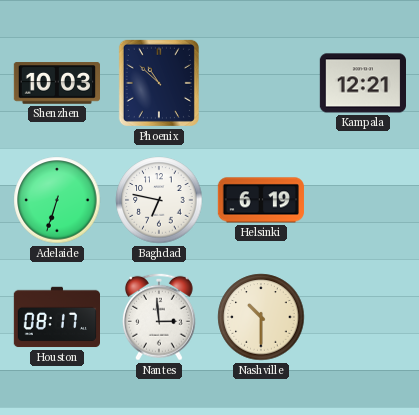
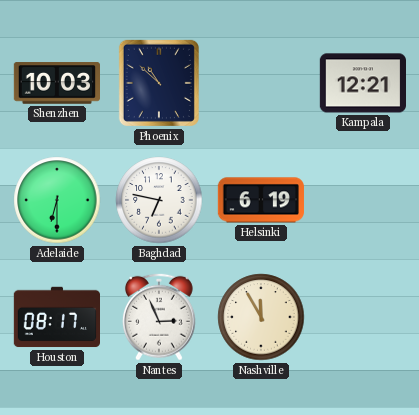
Adelaide: 6:33 -> 6:30 (57, 200)
Nantes: 2:59 -> 2:56 (159, 317)
Nashville: 10:30 -> 11:55 (261, 317)
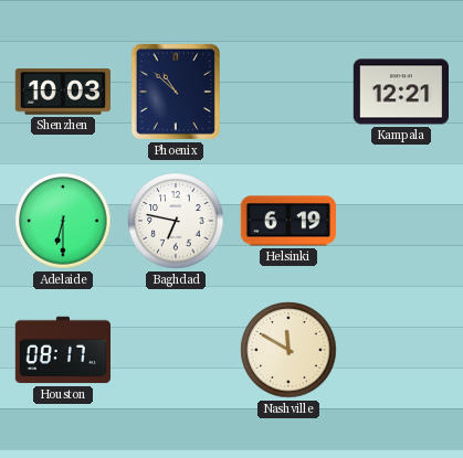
Nantes: 2:56 -> none (159, 317)
Nashville: 11:55 -> 11:50 (288, 350)
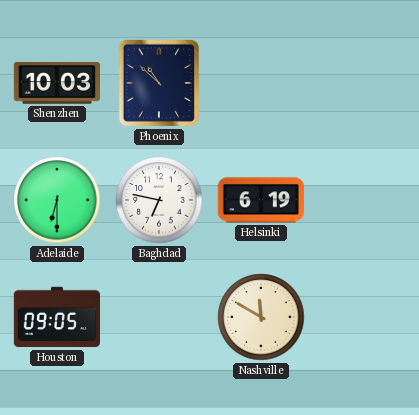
Kampala: 12:21 -> none (400, 92)
Houston: 08:17 -> 09:05 (56, 317)
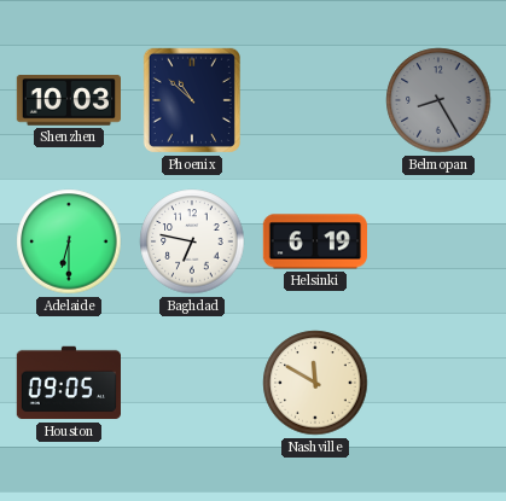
Belmopan: none -> 8:25 (438, 100)
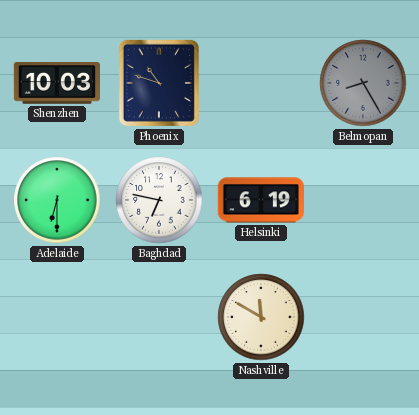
Phoenix: 10:52 -> 10:48 (159, 83)
Houston: 09:05 -> none (68, 383)
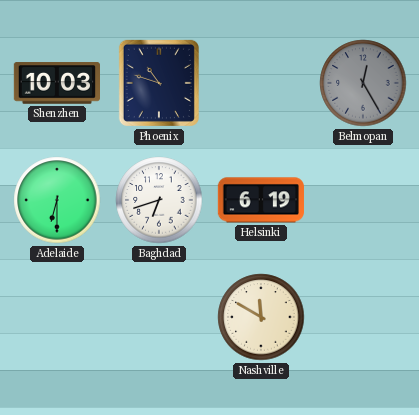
Belmopan: 8:25 -> 12:25 (363, 83)
Baghdad: 6:47 -> 6:42 (159, 200)
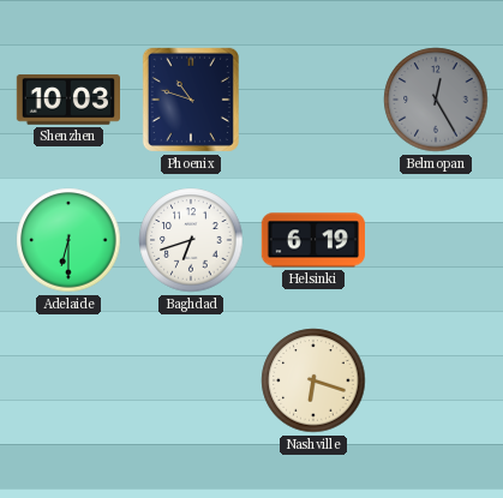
Nashville: 11:50 -> 6:18 (313, 380)
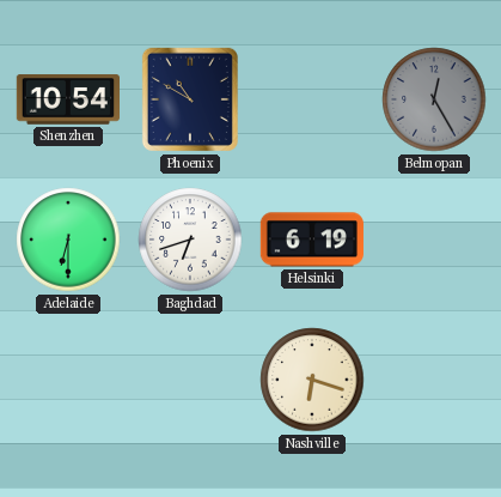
Shenzhen: 10:03 -> 10:54 (67, 99)
Phoenix: 10:48 -> 10:50 (190, 99)
